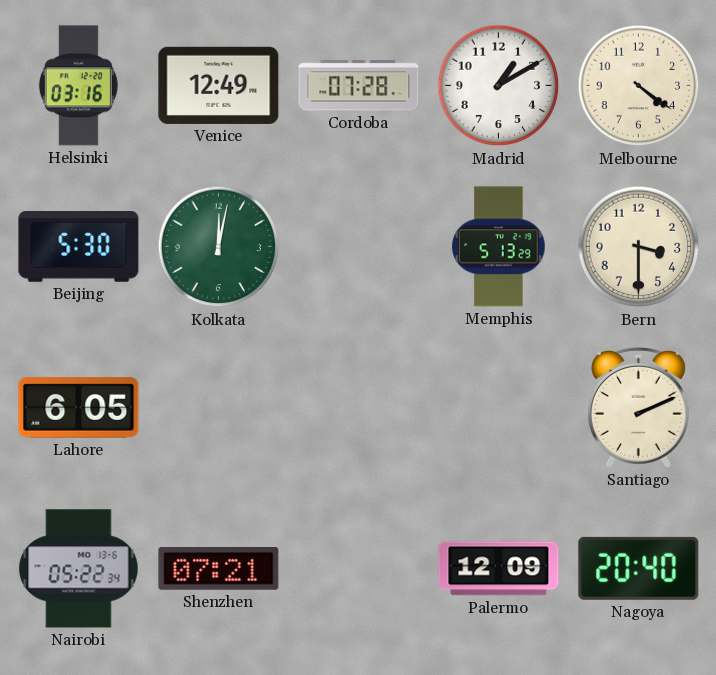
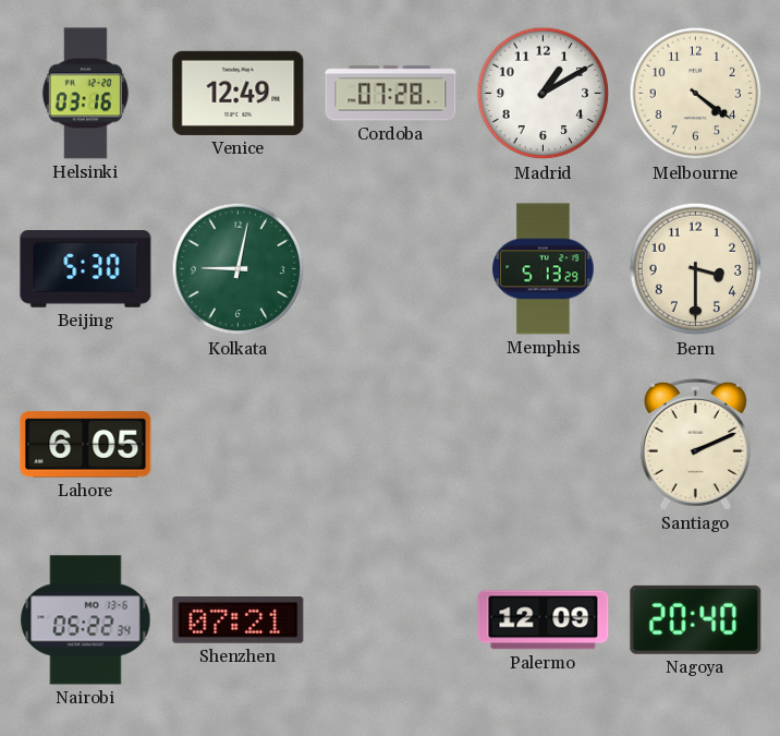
Kolkata: 12:02 -> 9:02 (239, 269)
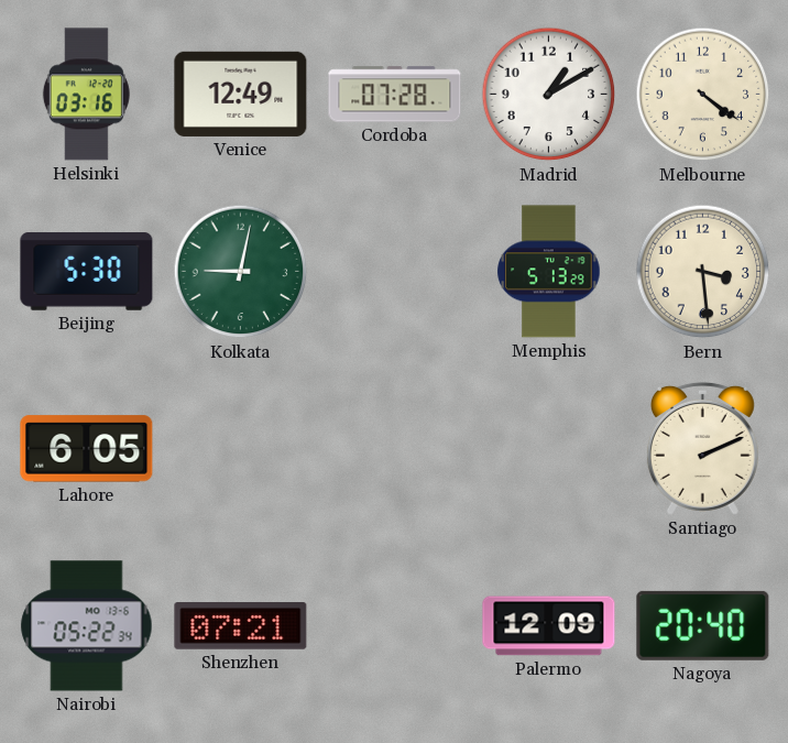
Bern: 3:30 -> 3:29 (703, 272)
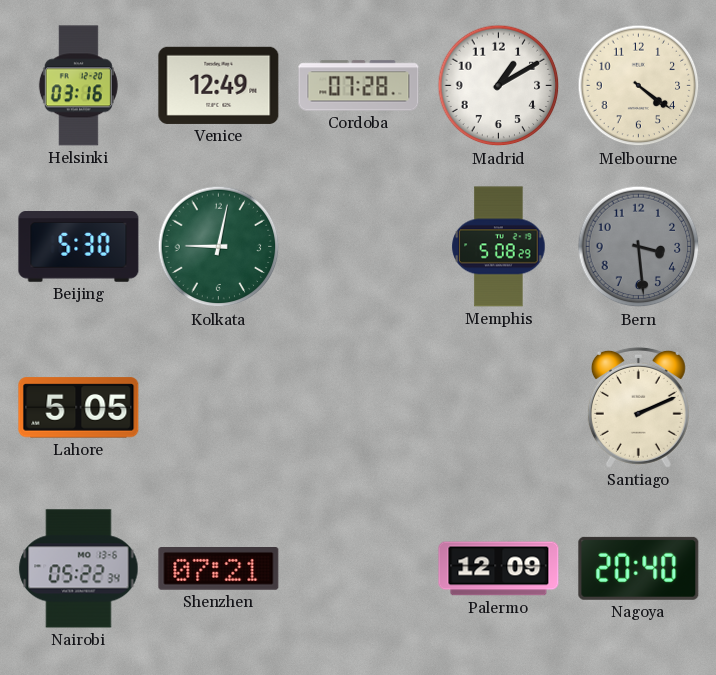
Memphis: 5:13 -> 5:08 (499, 247)
Bern dial: cream -> grey (639, 247)
Lahore: 6:05 -> 5:05 (79, 408)
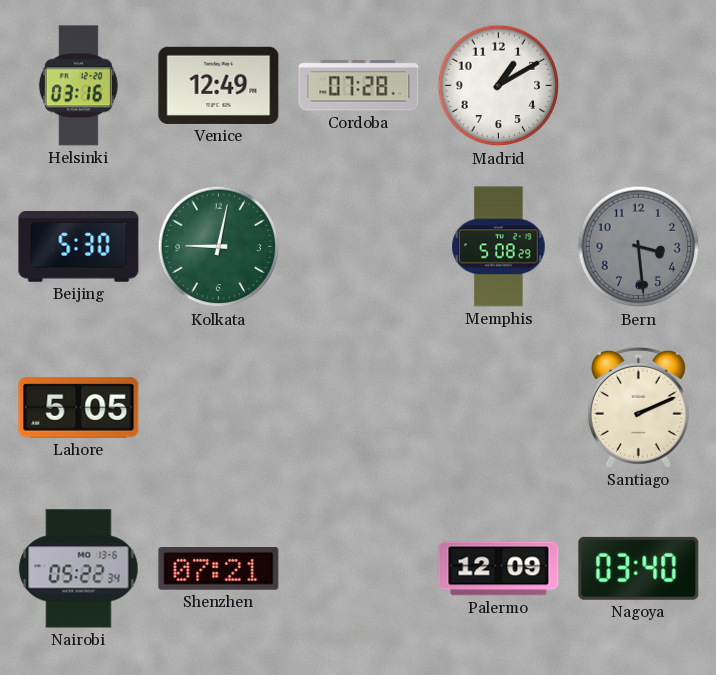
Melbourne: 4:21 -> none (639, 86)
Nagoya: 20:40 -> 03:40 (639, 568)
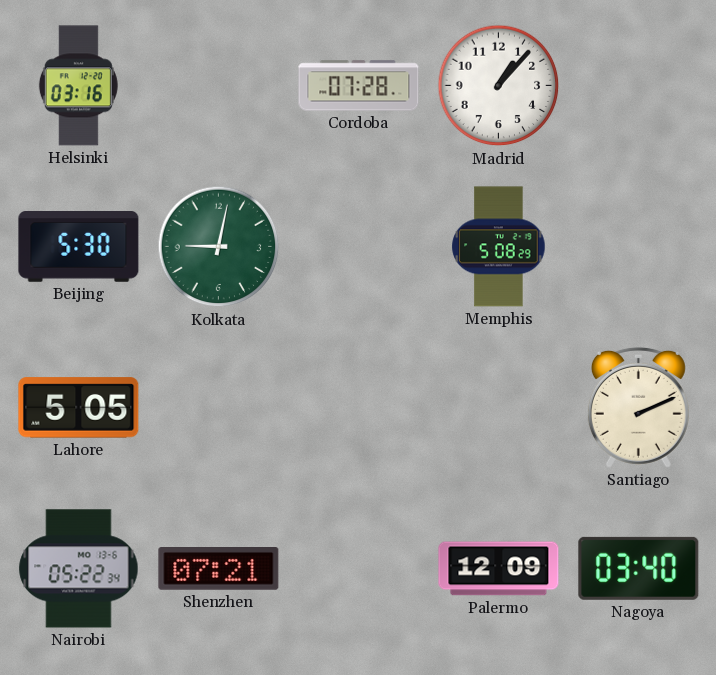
Venice: 12:49 -> none (219, 85)
Madrid: 1:10 -> 1:07 (499, 86)
Bern: 3:29 -> none (639, 247)
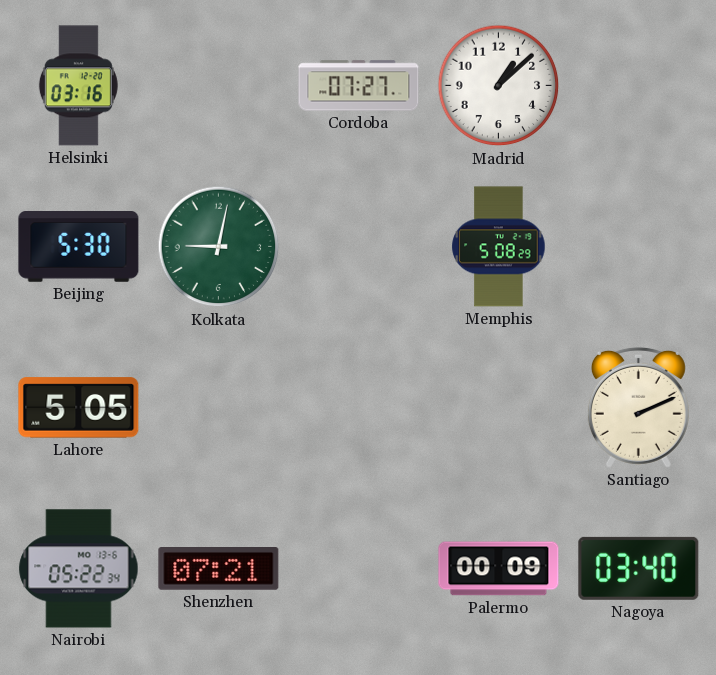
Cordoba: 07:28 -> 07:27 (359, 86)
Madrid: 1:07 -> 1:08 (499, 86)
Palermo: 12:09 -> 00:09 (499, 569)
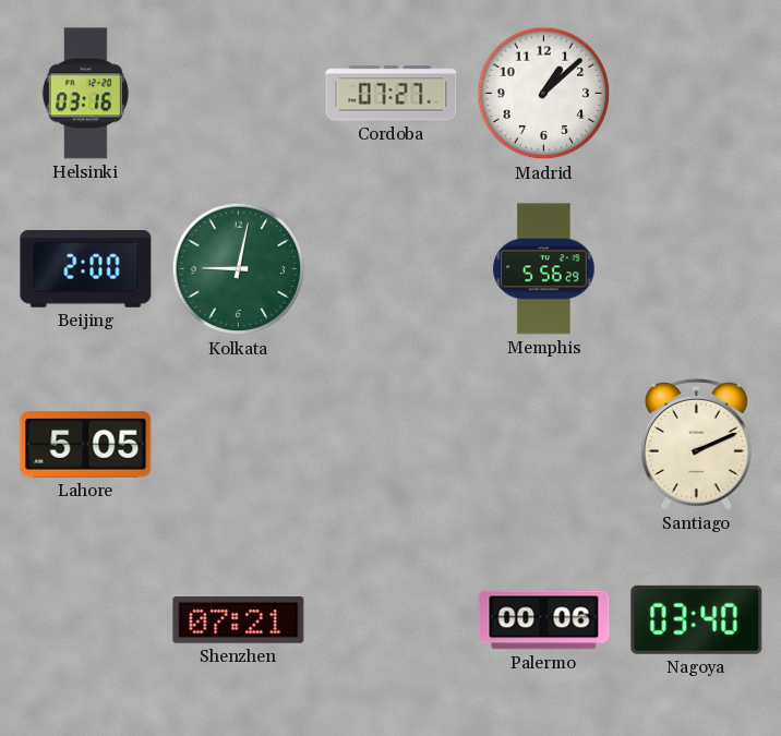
Beijing: 5:30 -> 2:00 (86, 269)
Memphis: 5:08 -> 5:56 (544, 269)
Nairobi: 05:22 -> none (79, 569)
Palermo: 00:09 -> 00:06 (544, 620)
